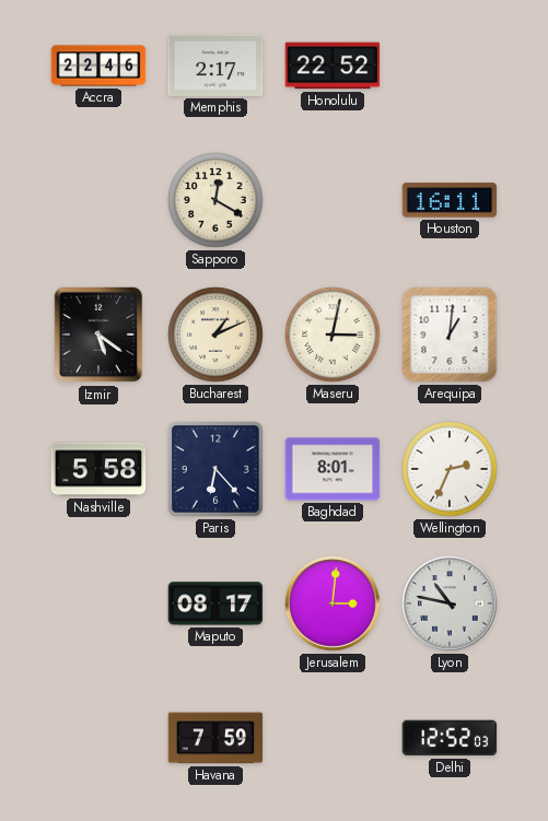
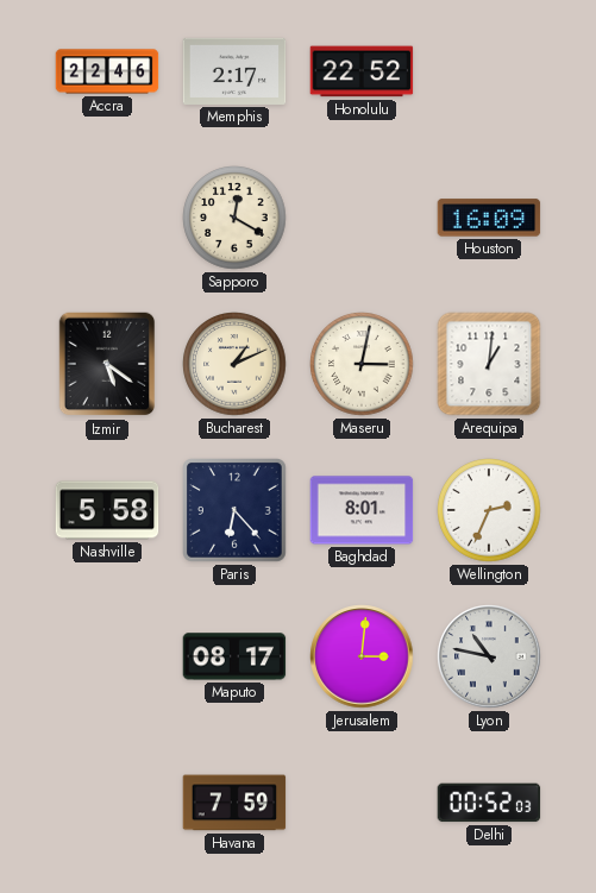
Houston: 16:11 -> 16:09 (489, 218)
Delhi: 12:52 -> 00:52 (489, 803)
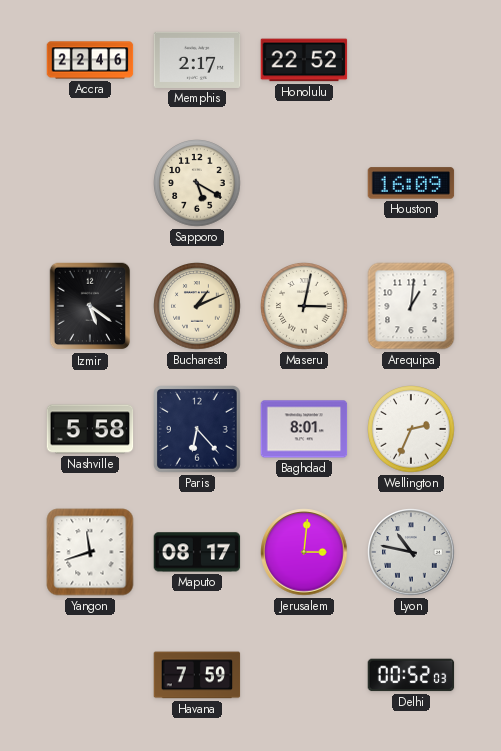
Sapporo: 12:20 -> 5:20 (197, 183)
Yangon: none -> 11:42 (90, 552)
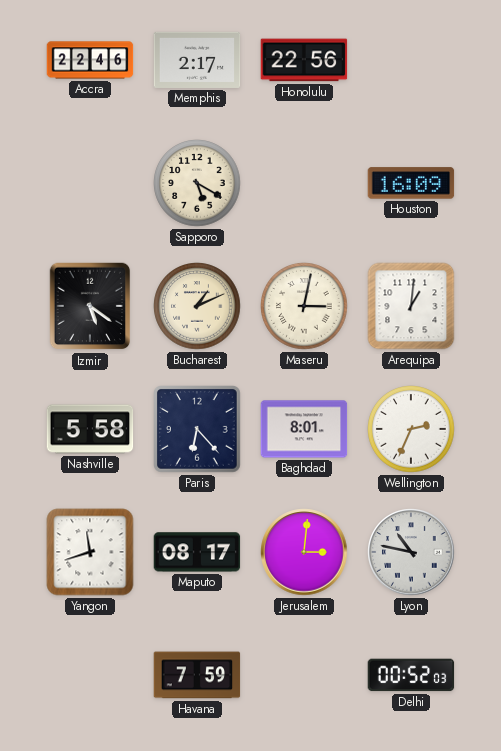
Honolulu: 22:52 -> 22:56 (304, 60)
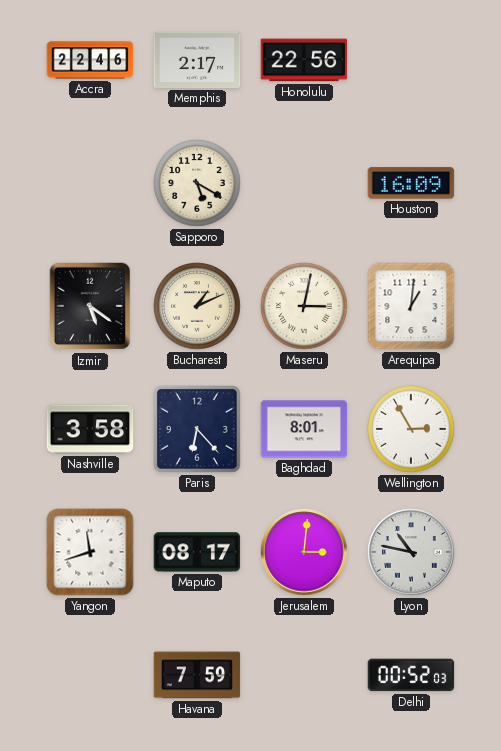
Nashville: 5:58 -> 3:58 (90, 429)
Wellington: 2:34 -> 2:55 (411, 429)
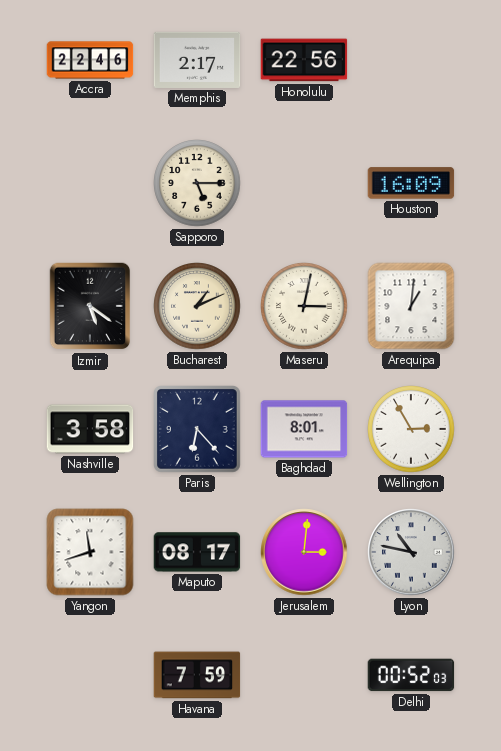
Sapporo: 5:20 -> 5:15 (197, 183)
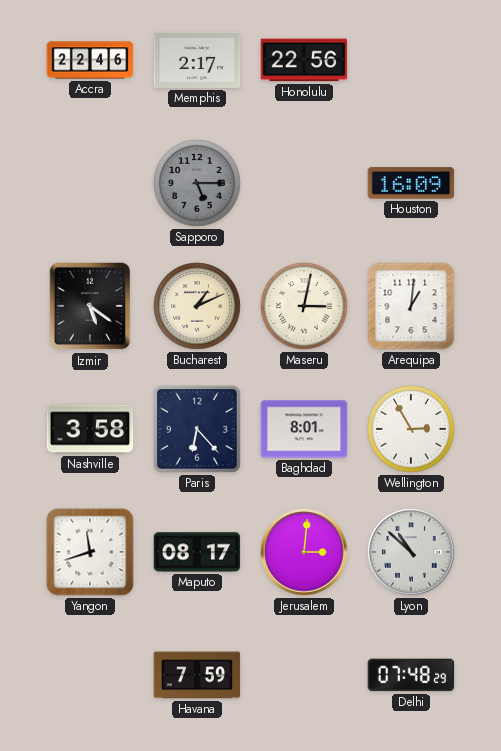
Sapporo dial: cream -> grey (197, 183)
Lyon: 10:47 -> 10:52 (411, 552)
Delhi: 00:52 -> 07:48 (411, 675)
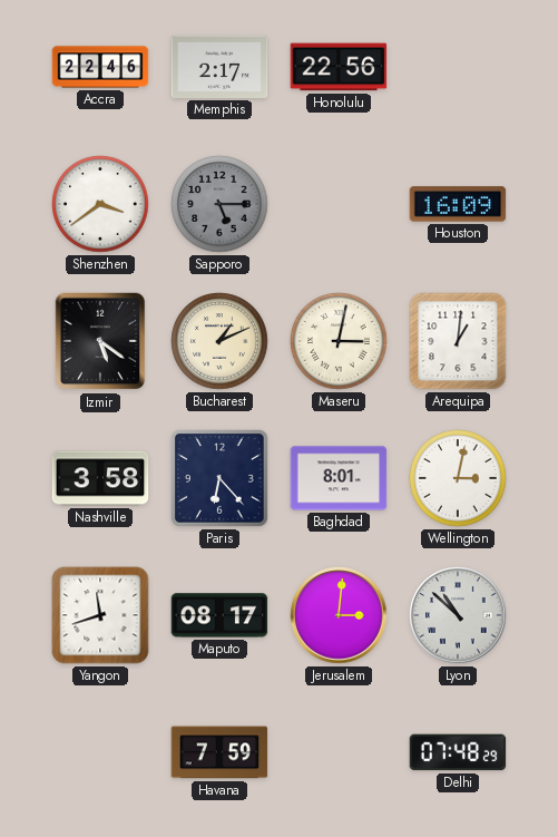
Shenzhen: none -> 3:39 (100, 204)
Wellington: 2:55 -> 3:02 (458, 478)
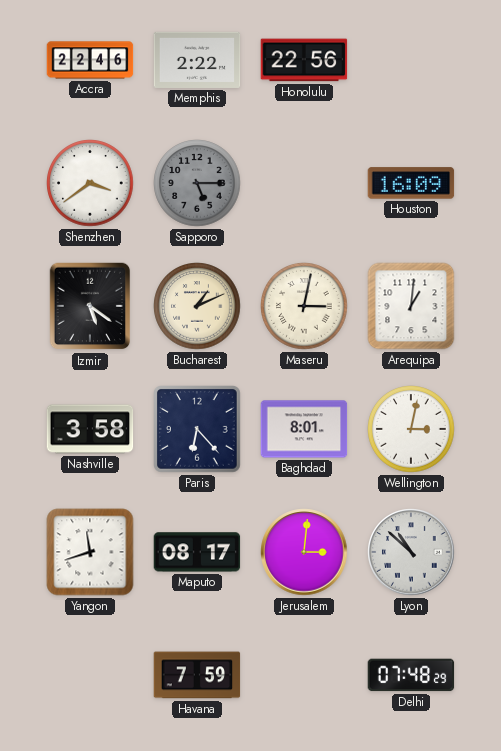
Memphis: 2:17 -> 2:22 (197, 60)
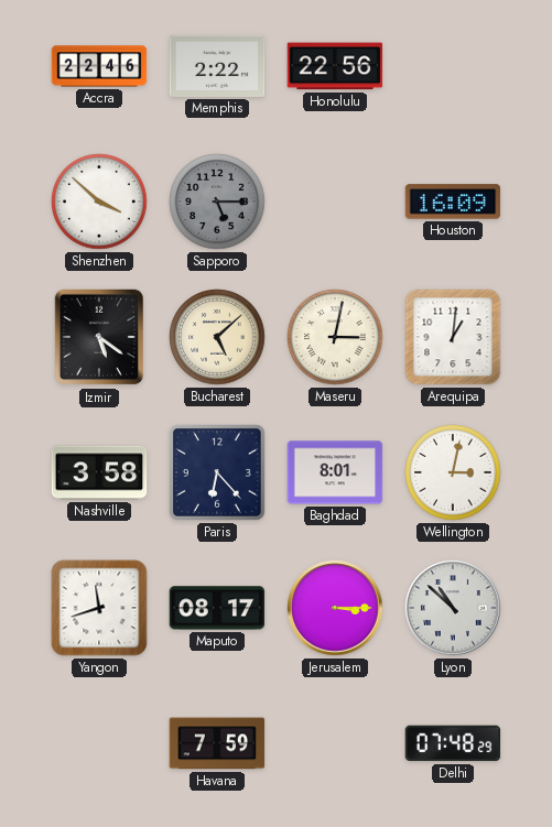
Shenzhen: 3:39 -> 3:52 (99, 202)
Bucharest: 1:11 -> 5:08 (217, 337)
Jerusalem: 3:01 -> 3:15 (335, 608)
